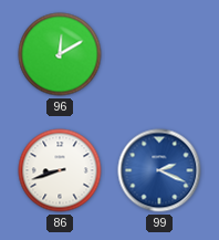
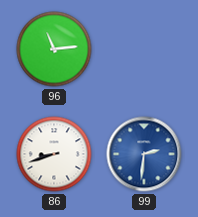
96: 12:10 -> 11:14 (54, 49)
99: 2:19 -> 2:31 (144, 154)
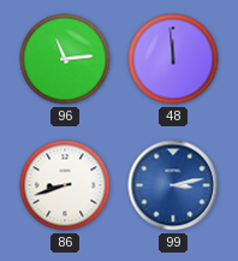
48: none -> 11:59 (173, 59)
99: 2:31 -> 3:13 (173, 185)
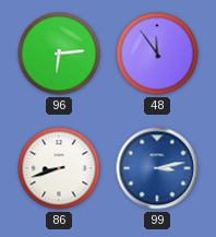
96: 11:14 -> 6:14 (59, 54)
48: 11:59 -> 11:54 (157, 54)
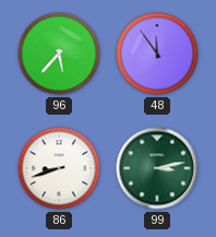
96: 6:14 -> 5:37 (59, 54)
99 dial: blue -> green (157, 168)
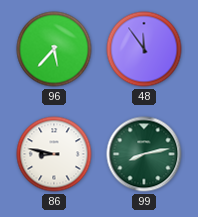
86: 8:42 -> 8:47 (54, 154)
99: 3:13 -> 8:13 (144, 154)
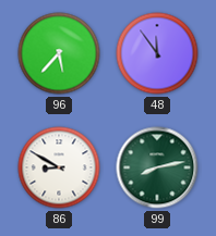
86: 8:47 -> 8:50 (59, 167)
